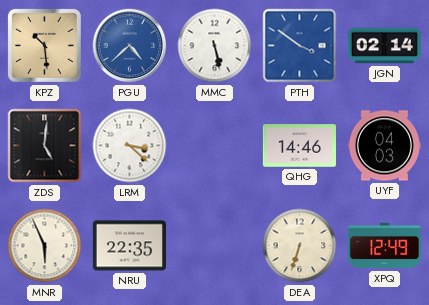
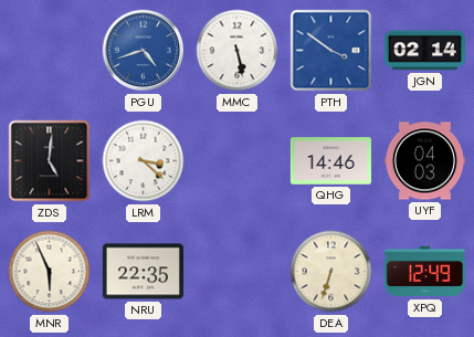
KPZ: 10:29 -> none (44, 45)
PGU: 4:38 -> 4:42 (144, 51)
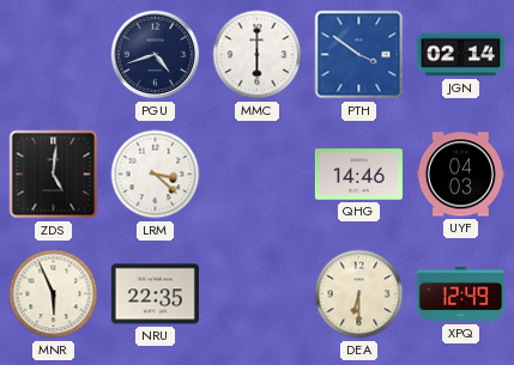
PGU dial: blue -> navy (156, 55)
MMC: 5:28 -> 6:00 (258, 55)
DEA: 6:33 -> 6:30 (359, 294)
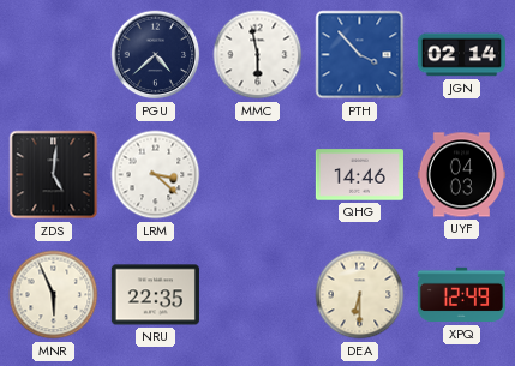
PGU: 4:42 -> 4:38 (156, 55)
MMC: 6:00 -> 5:58 (258, 55)
PTH: 3:51 -> 3:53 (360, 55)
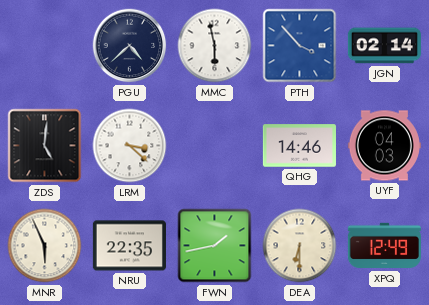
FWN: none -> 1:43 (215, 246)
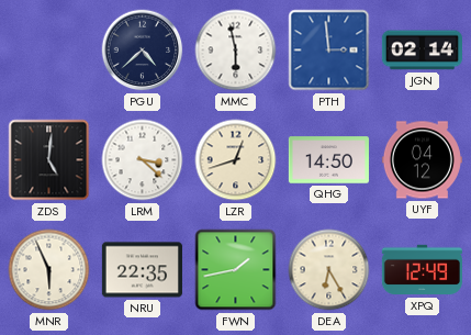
PTH: 3:53 -> 2:59 (329, 51)
LZR: none -> 12:42 (236, 160)
QHG: 14:46 -> 14:50 (328, 160)
UYF: 04:03 -> 04:12 (422, 160)
DEA: 6:30 -> 6:25 (329, 270)
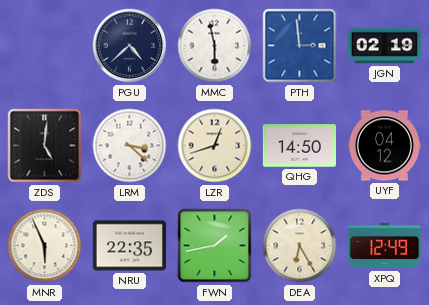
JGN: 02:14 -> 02:19 (384, 46)
